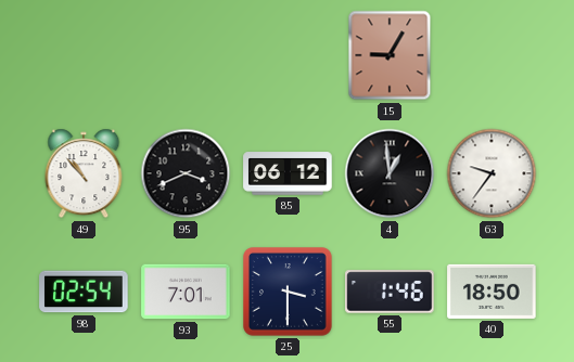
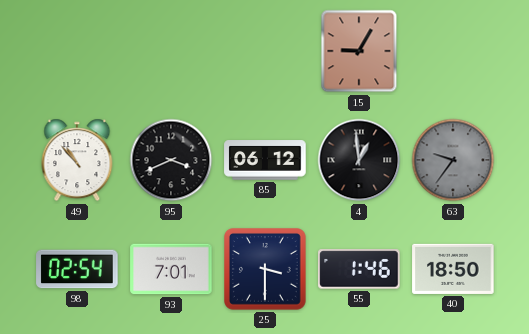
63 dial: white -> grey (453, 160)
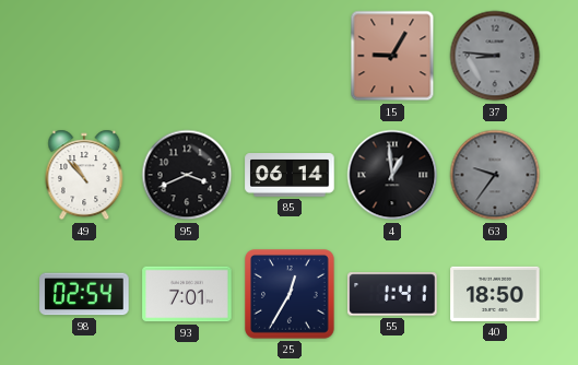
37: none -> 8:46 (495, 56)
85: 06:12 -> 06:14 (290, 175)
25: 3:30 -> 12:35 (291, 295)
55: 1:46 -> 1:41 (392, 294)
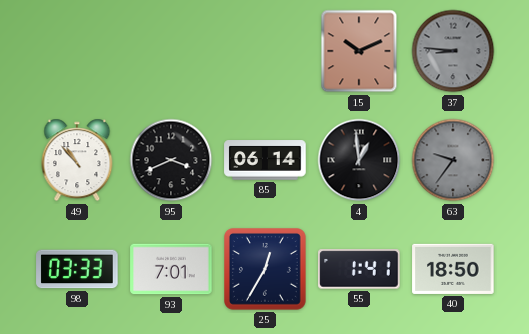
15: 9:05 -> 10:11 (359, 51)
98: 02:54 -> 03:33 (77, 269)
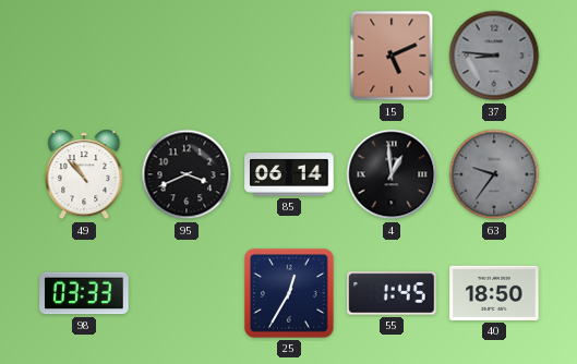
15: 10:11 -> 5:11 (392, 56)
93: 7:01 -> none (171, 269)
55: 1:41 -> 1:45 (392, 293)
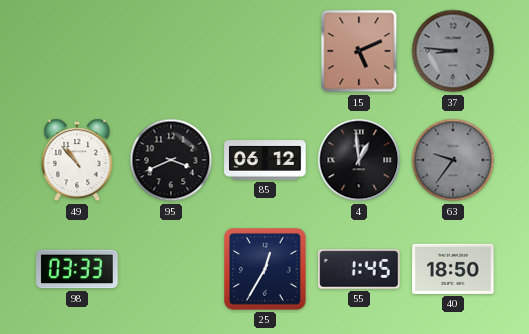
85: 06:14 -> 06:12 (265, 160)
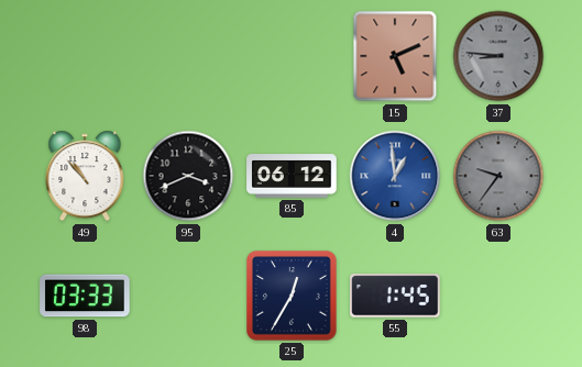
4 dial: black -> blue (395, 176)
40: 18:50 -> none (453, 269)
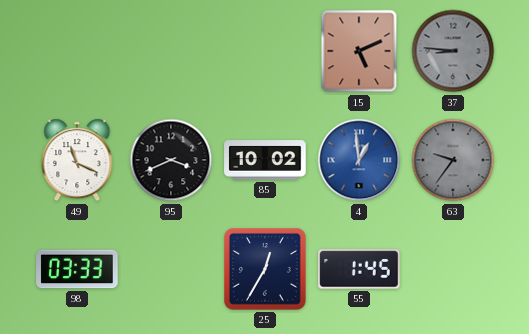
49: 10:53 -> 11:19 (77, 160)
85: 06:12 -> 10:02 (265, 160)
